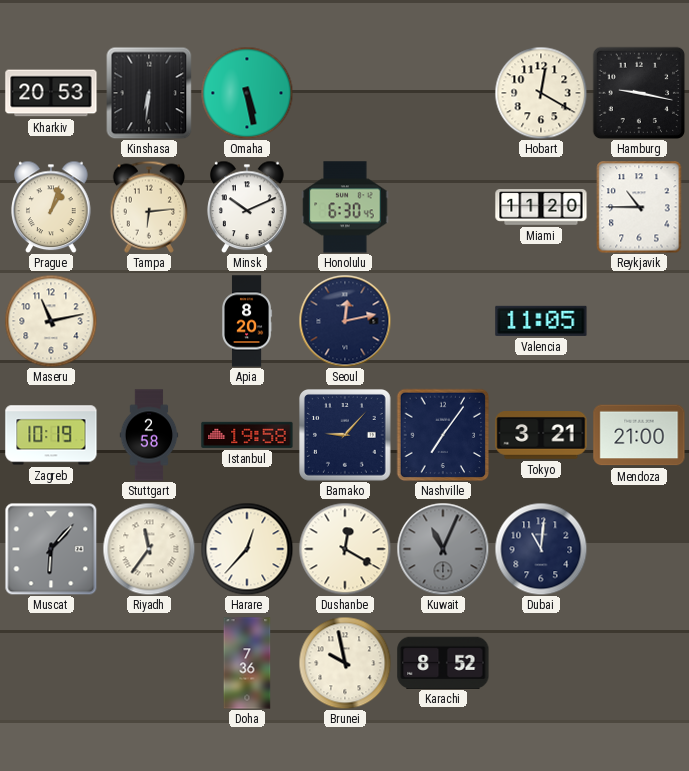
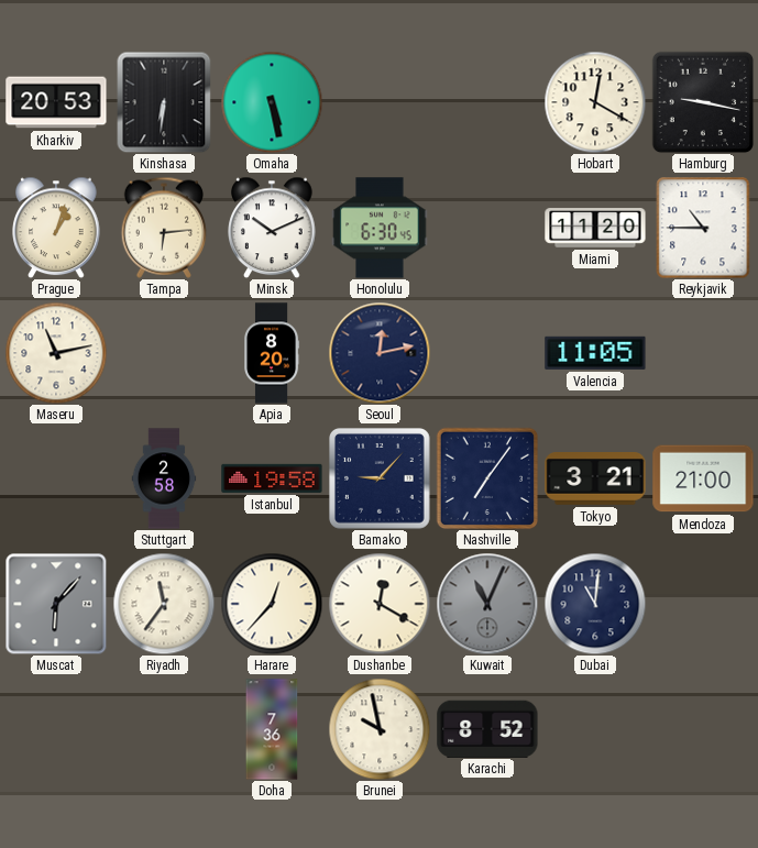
Zagreb: 10:19 -> none (51, 435)
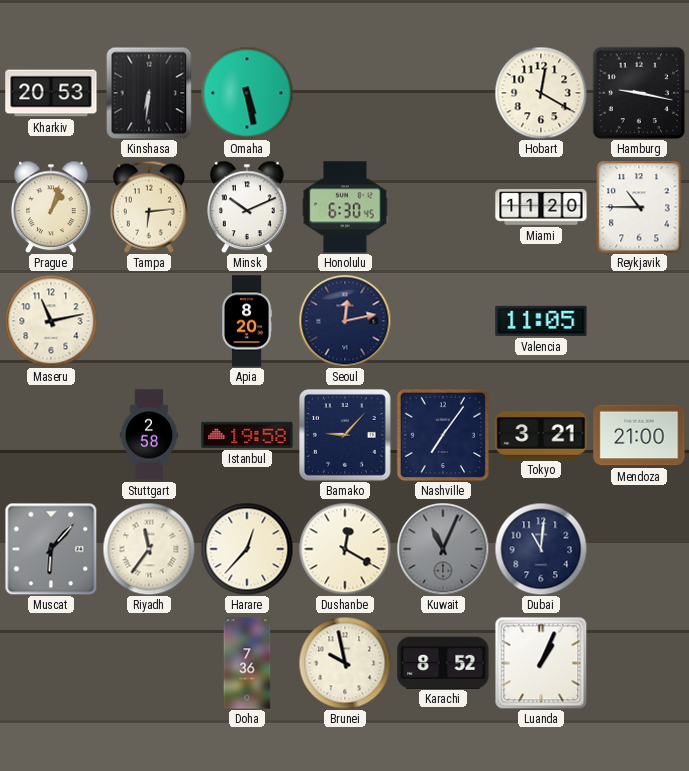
Luanda: none -> 1:04 (541, 663)
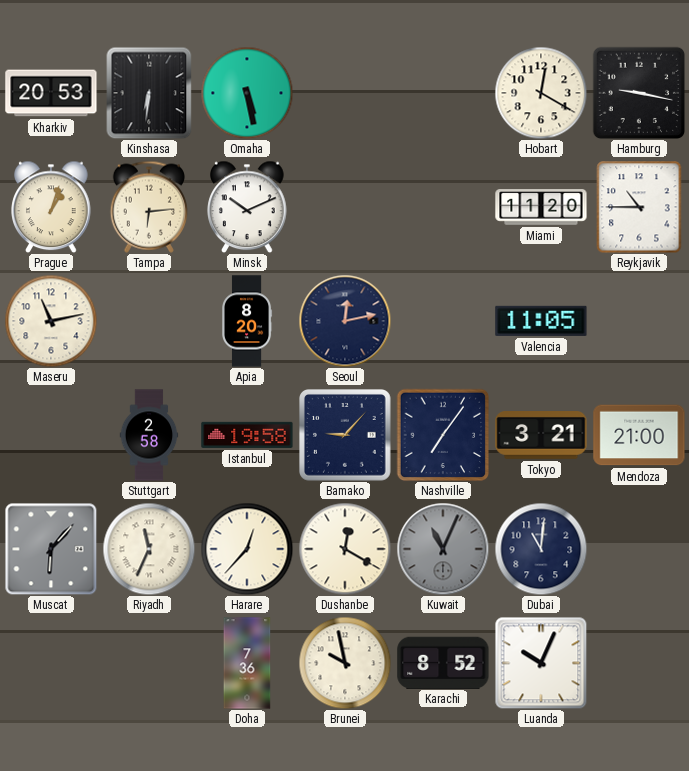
Honolulu: 6:30 -> none (345, 207)
Riyadh: 11:36 -> 11:34 (149, 549)
Luanda: 1:04 -> 10:04 (541, 663)
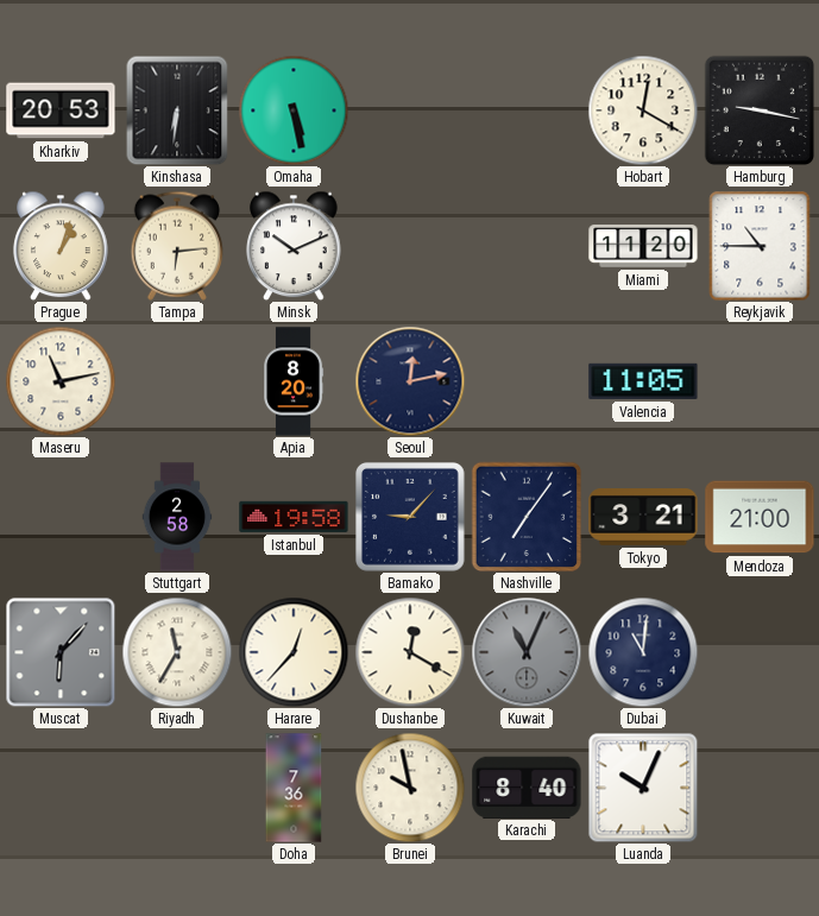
Riyadh: 11:34 -> 11:35 (177, 652)
Karachi: 8:52 -> 8:40 (527, 787)
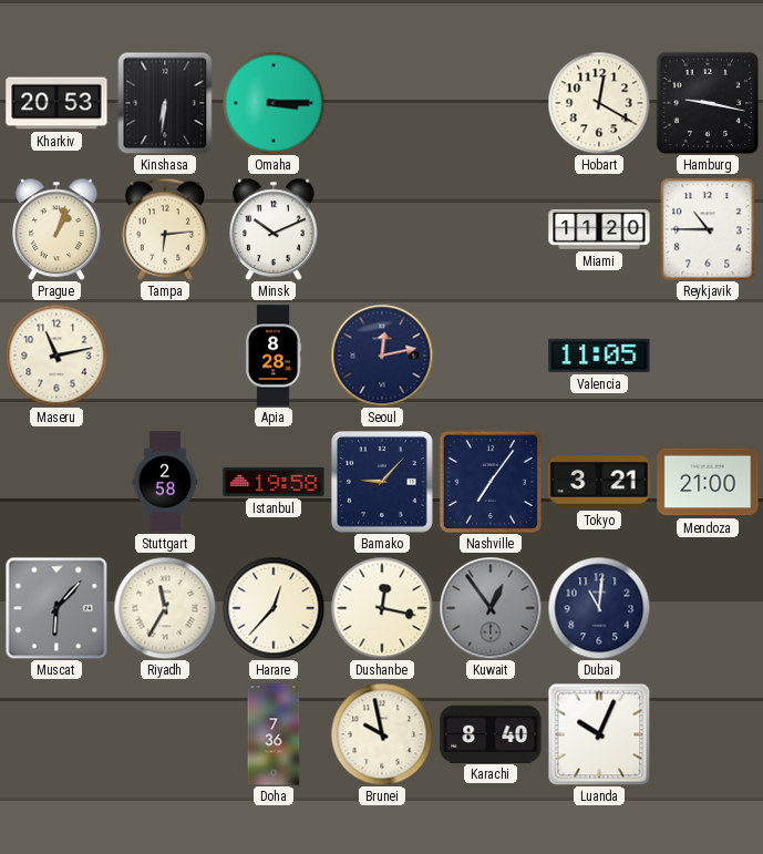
Omaha: 5:28 -> 3:15 (274, 103)
Apia: 8:20 -> 8:28 (275, 356)
Dushanbe: 12:20 -> 12:17 (382, 608)
Kuwait: 11:04 -> 12:54 (491, 608)
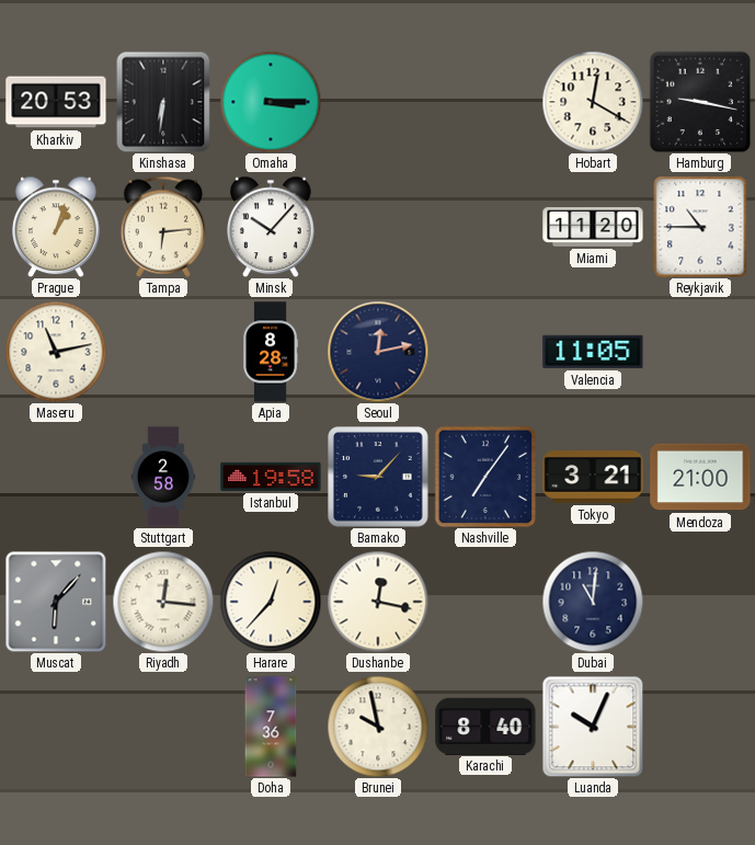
Minsk: 10:11 -> 10:07 (271, 227)
Riyadh: 11:35 -> 12:16 (163, 602)
Kuwait: 12:54 -> none (491, 608)
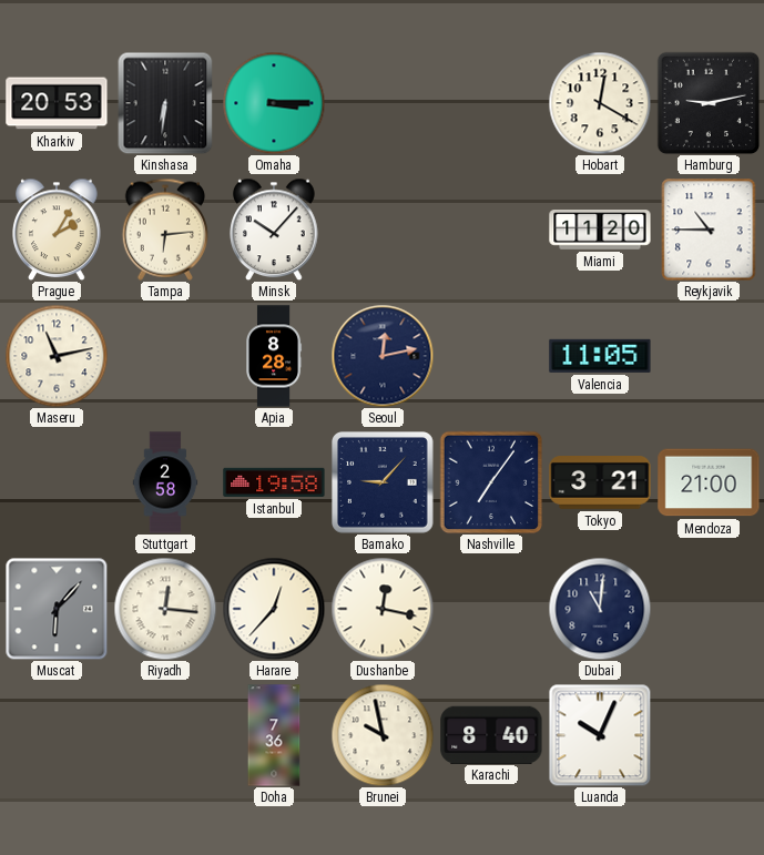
Hamburg: 9:17 -> 9:13 (709, 103)
Prague: 1:03 -> 2:05 (57, 230)
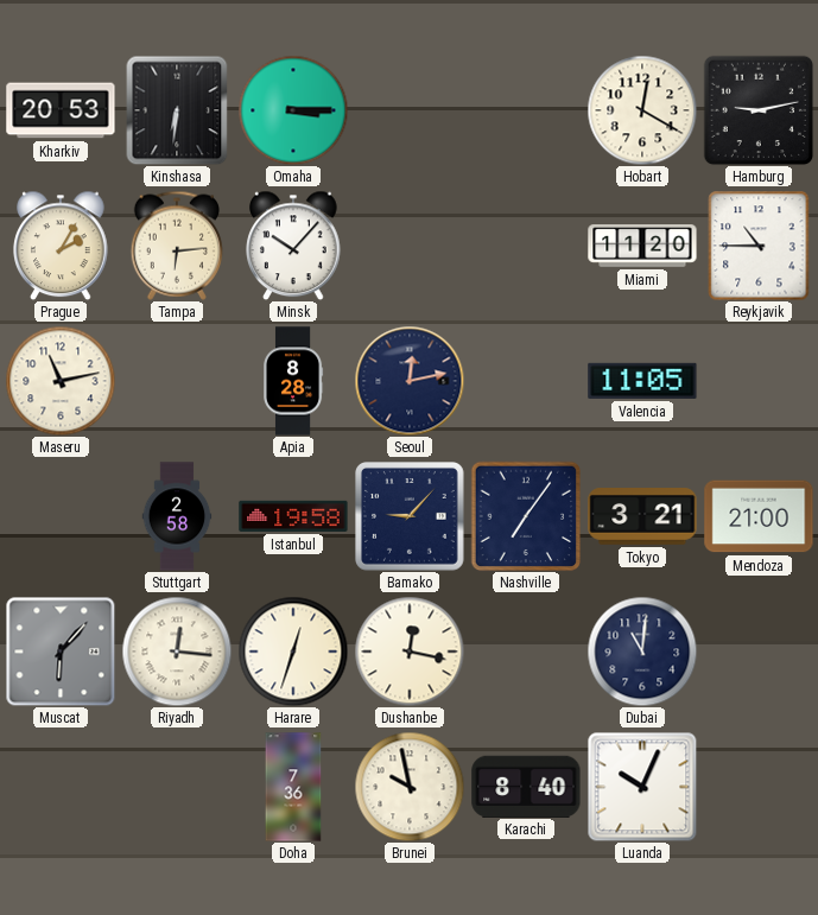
Harare: 12:37 -> 12:33 (293, 652)
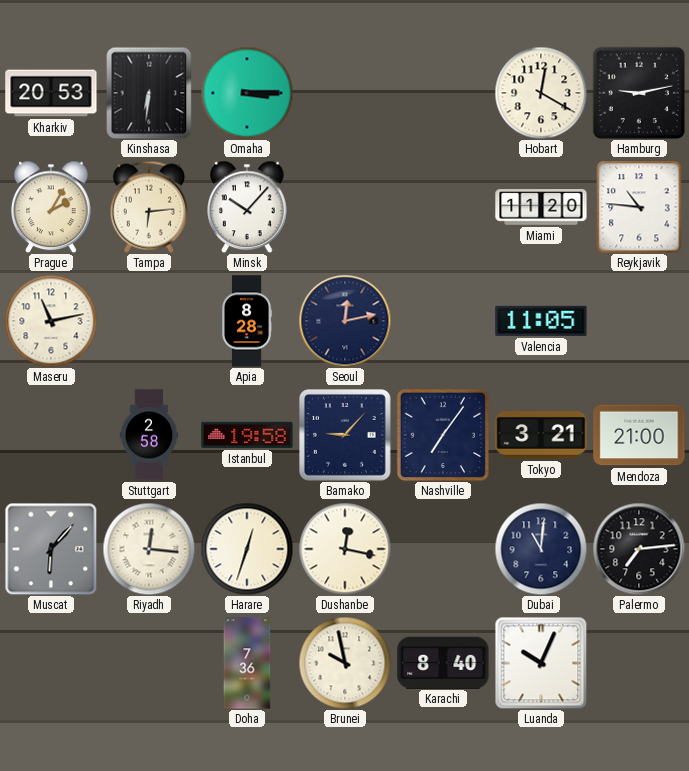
Reykjavik: 10:45 -> 10:46 (639, 207)
Palermo: none -> 7:14 (639, 549)
